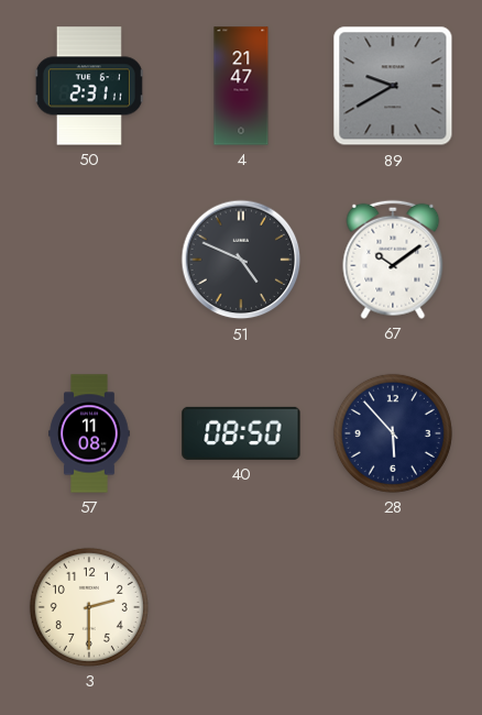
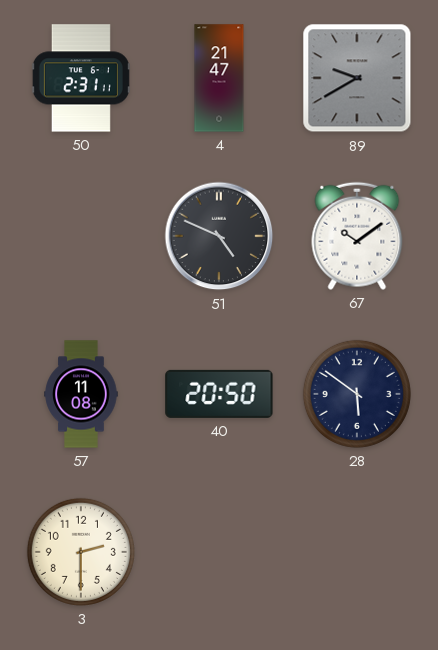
40: 08:50 -> 20:50 (219, 394)
28: 5:53 -> 5:51 (357, 394)
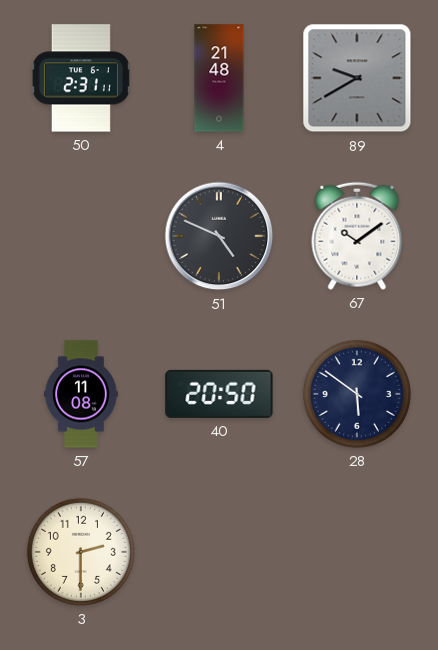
4: 21:47 -> 21:48 (219, 78)
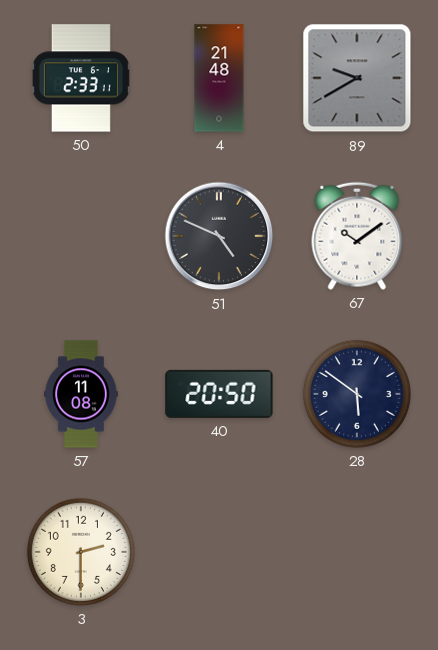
50: 2:31 -> 2:33 (81, 78)
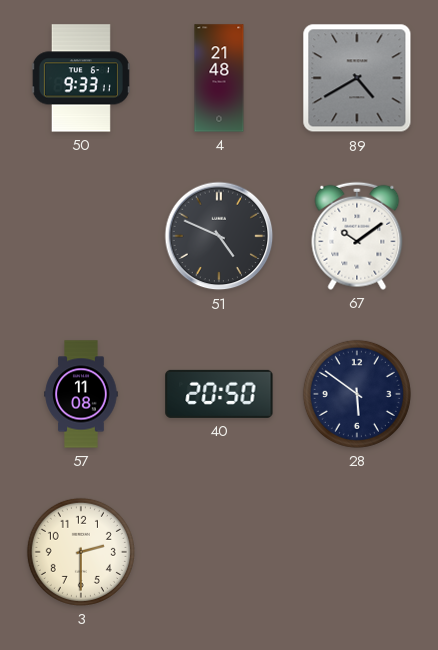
50: 2:33 -> 9:33 (81, 78)
89: 9:40 -> 4:40 (357, 78)
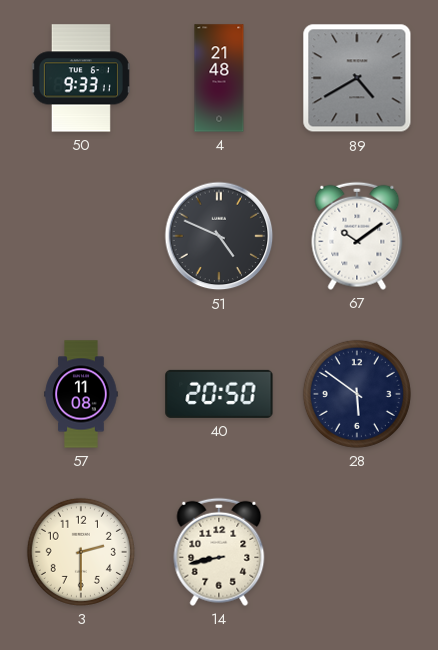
14: none -> 8:43 (219, 552)
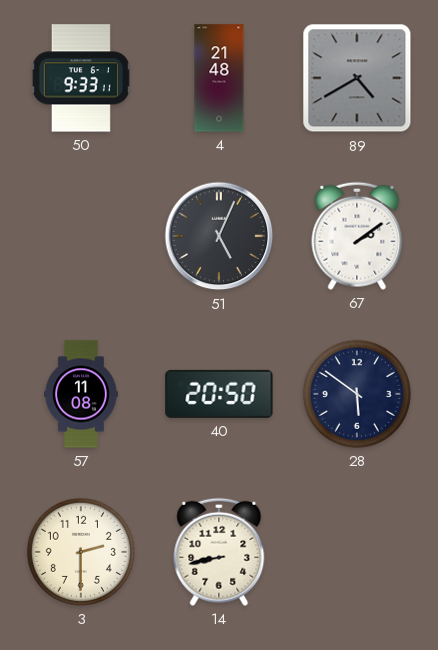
51: 4:49 -> 5:04 (219, 236)
67: 10:09 -> 2:09 (357, 236)
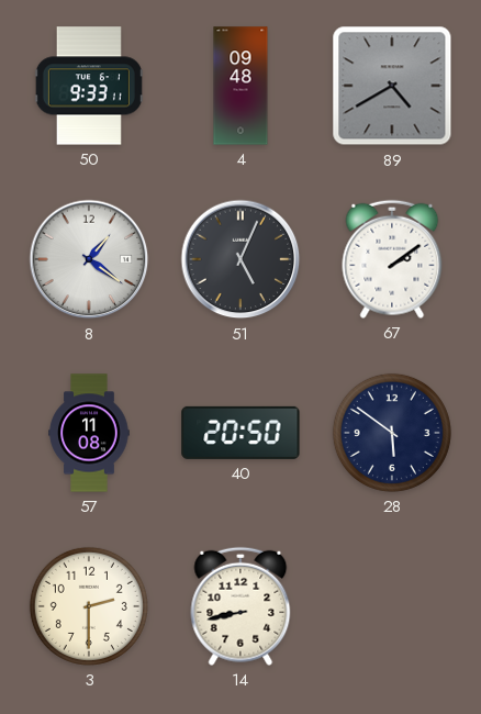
4: 21:48 -> 09:48 (240, 86)
8: none -> 1:21 (89, 259)
